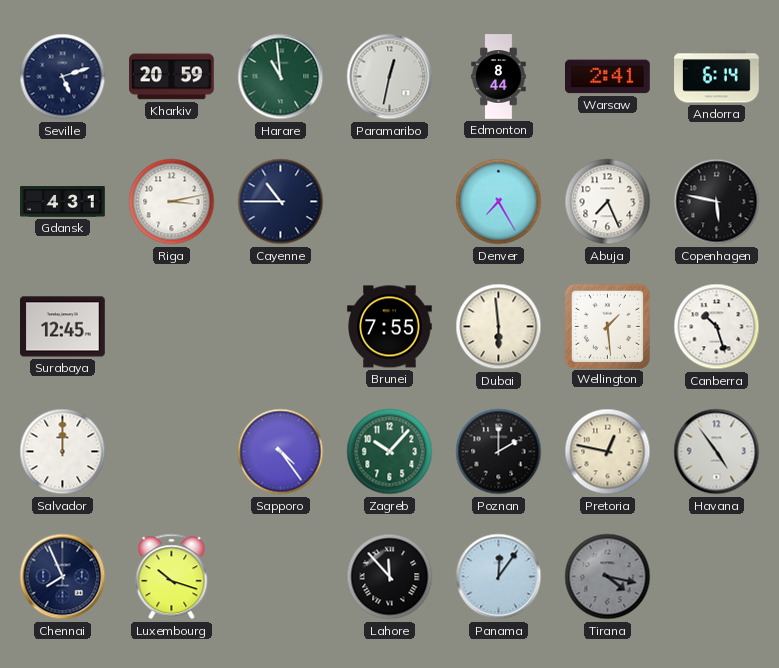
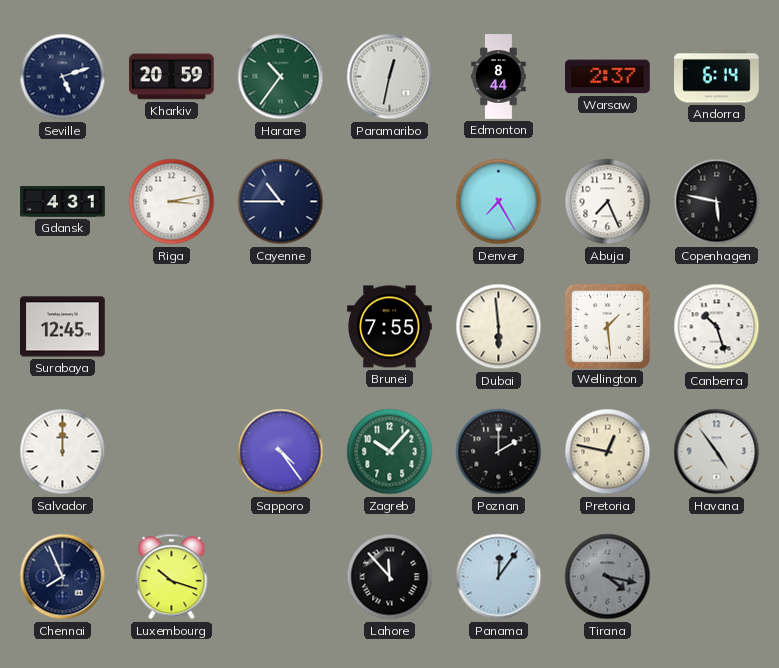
Harare: 10:59 -> 10:36 (281, 77)
Warsaw: 2:41 -> 2:37 (608, 77)
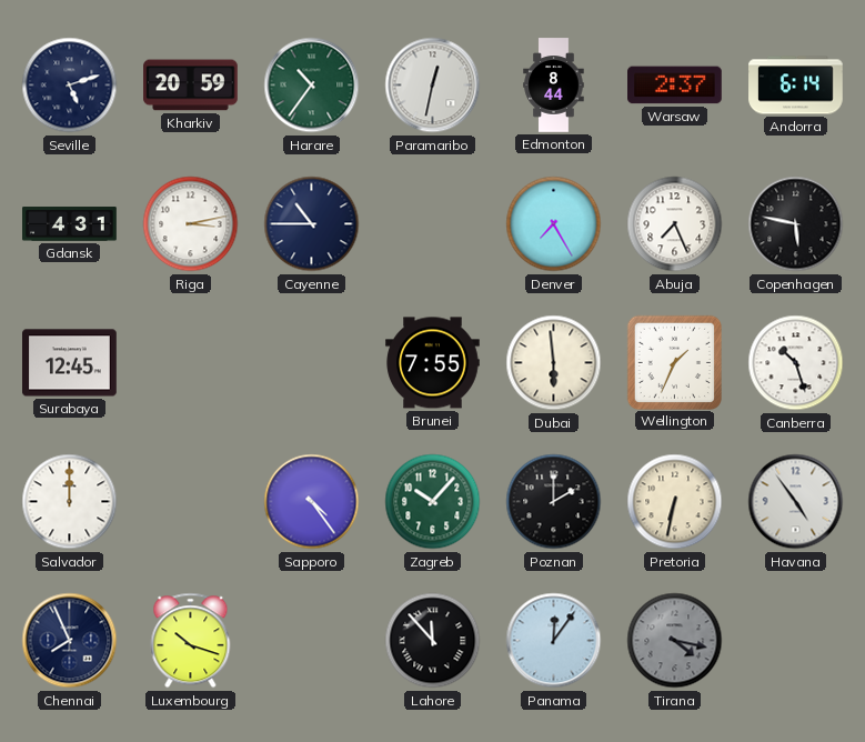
Wellington: 1:29 -> 1:34 (674, 362)
Pretoria: 12:47 -> 6:32 (675, 502)
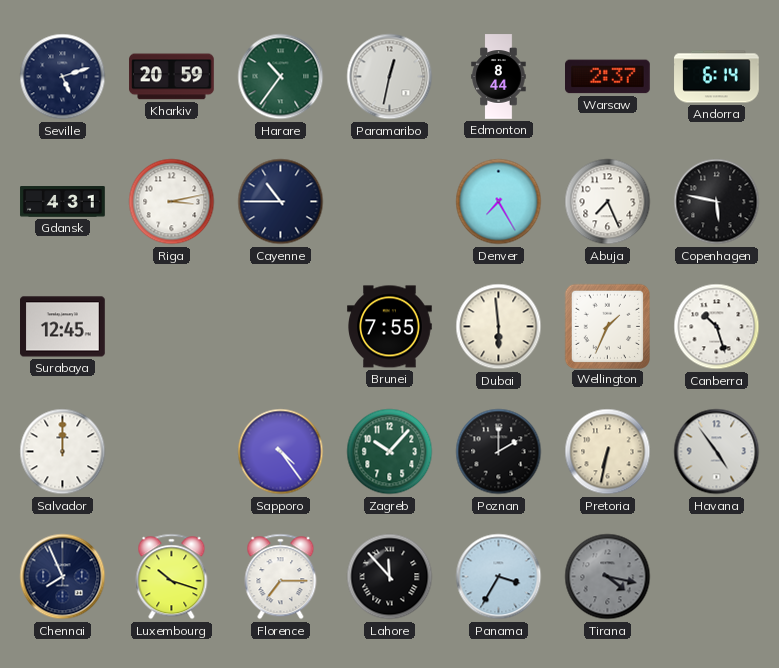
Florence: none -> 7:15 (281, 577)
Panama: 12:06 -> 3:35 (499, 577)
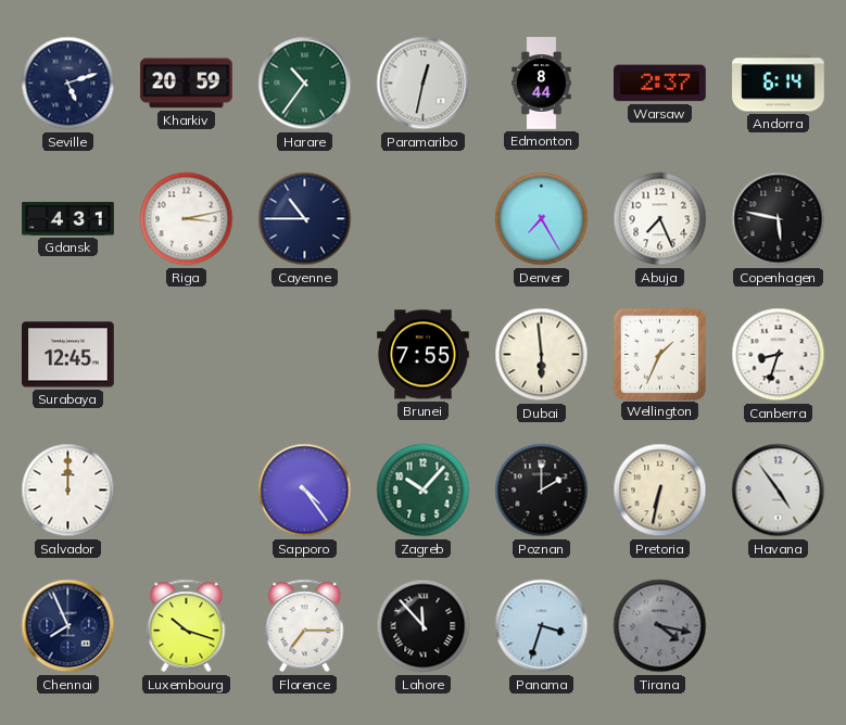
Canberra: 10:27 -> 8:33 (779, 355)
Panama: 3:35 -> 3:33 (542, 626)
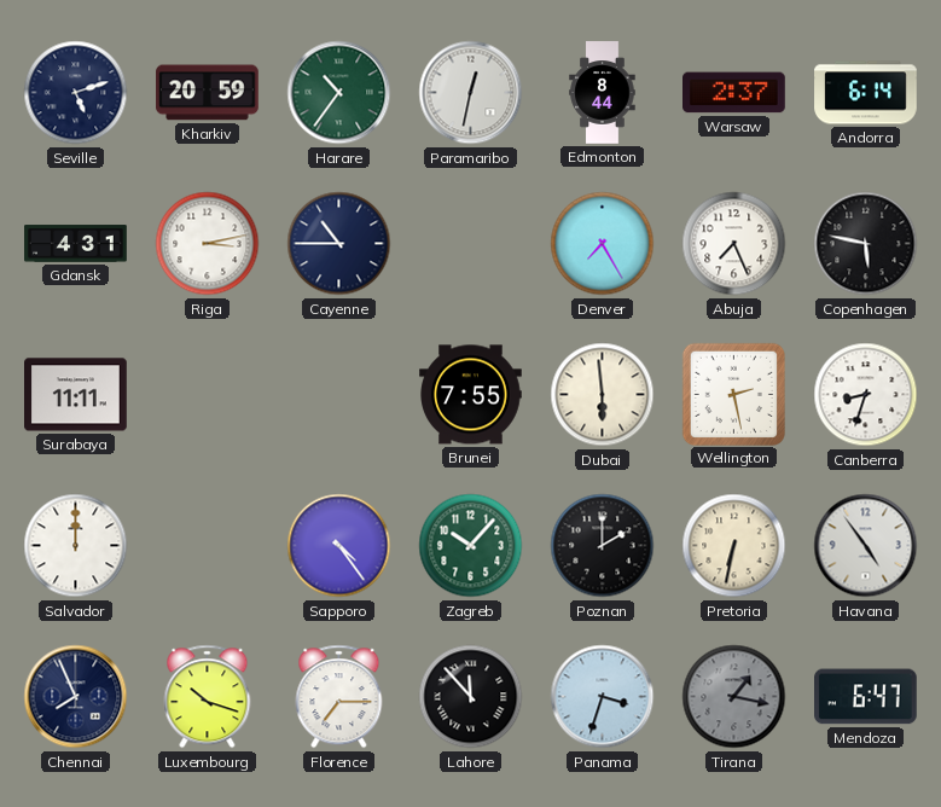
Surabaya: 12:45 -> 11:11 (76, 395)
Wellington: 1:34 -> 2:28 (733, 394)
Tirana: 4:17 -> 1:17 (734, 697)
Mendoza: none -> 6:47 (866, 697)
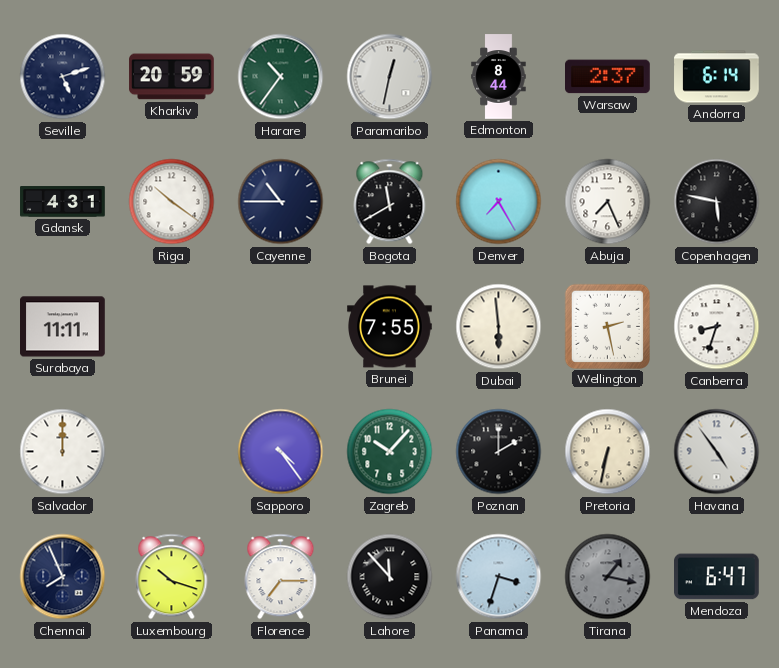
Riga: 3:13 -> 10:21 (172, 202)
Bogota: none -> 11:40 (390, 202)
